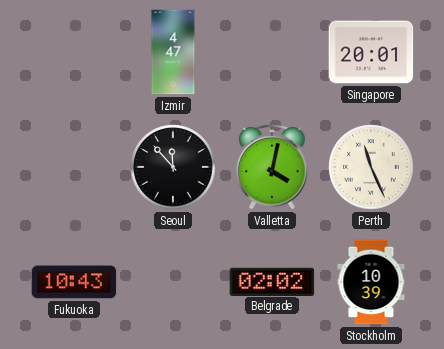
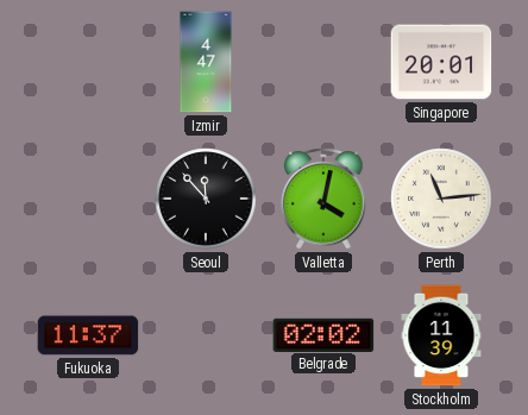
Perth: 11:26 -> 11:14 (441, 199)
Fukuoka: 10:43 -> 11:37 (88, 335)
Stockholm: 10:39 -> 11:39 (441, 335)
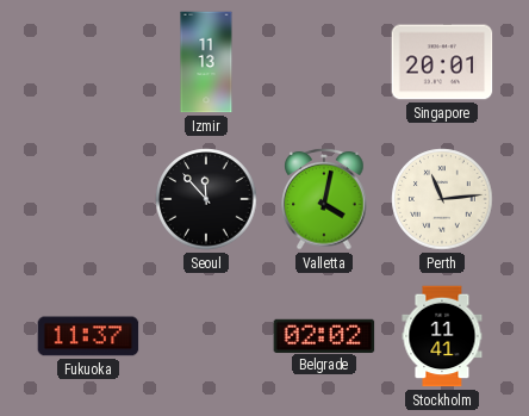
Izmir: 4:47 -> 11:13 (206, 62)
Stockholm: 11:39 -> 11:41 (442, 336)
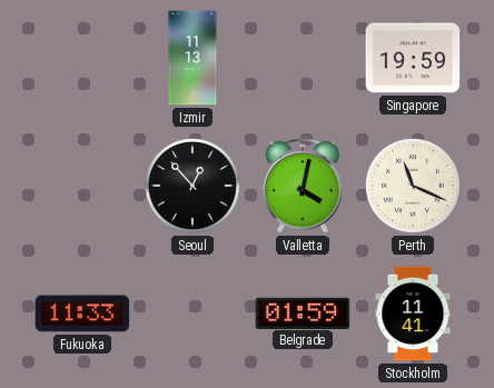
Singapore: 20:01 -> 19:59 (413, 58)
Seoul: 11:53 -> 12:53 (192, 186)
Perth: 11:14 -> 11:19 (413, 186)
Fukuoka: 11:37 -> 11:33 (82, 314)
Belgrade: 02:02 -> 01:59 (303, 312)
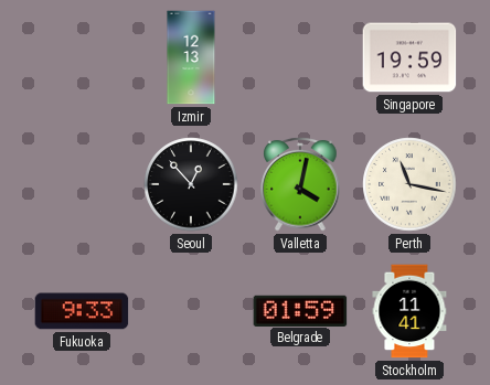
Izmir: 11:13 -> 12:13 (191, 57)
Perth: 11:19 -> 11:17 (409, 184)
Fukuoka: 11:33 -> 9:33 (82, 311)
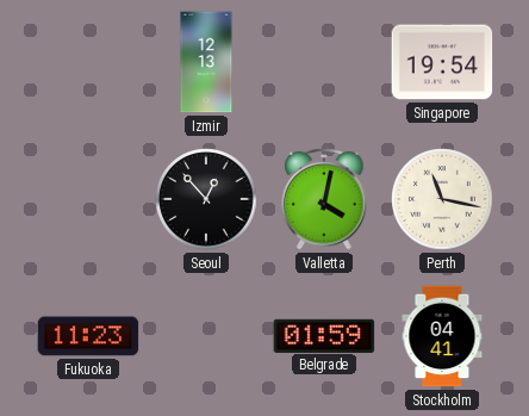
Singapore: 19:59 -> 19:54 (442, 62)
Fukuoka: 9:33 -> 11:23 (88, 336)
Stockholm: 11:41 -> 04:41 (442, 336)
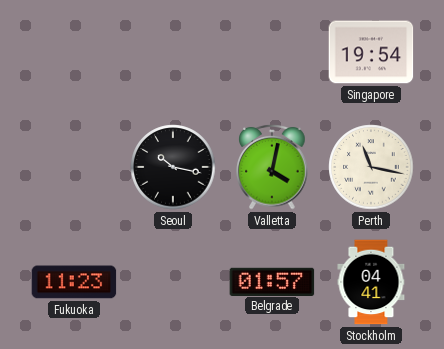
Izmir: 12:13 -> none (206, 62)
Seoul: 12:53 -> 10:17 (173, 167)
Belgrade: 01:59 -> 01:57 (272, 281)
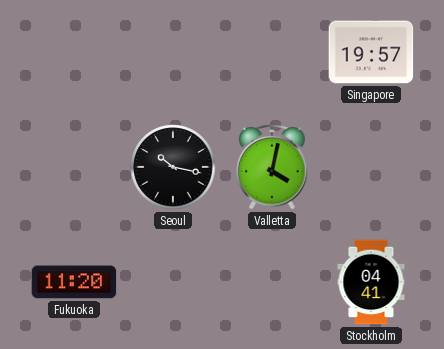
Singapore: 19:54 -> 19:57 (371, 52)
Perth: 11:17 -> none (371, 167)
Fukuoka: 11:23 -> 11:20 (74, 282)
Belgrade: 01:57 -> none (272, 281)
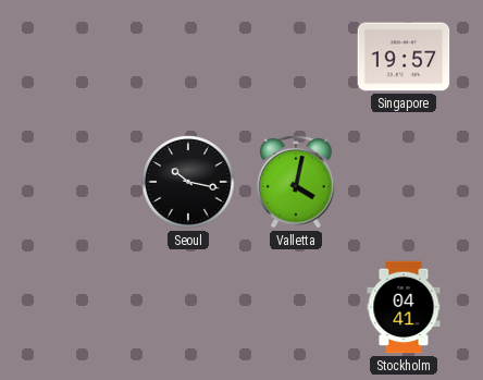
Fukuoka: 11:20 -> none (74, 282)
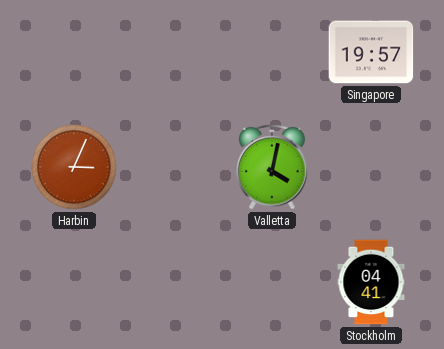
Harbin: none -> 3:04 (74, 167)
Seoul: 10:17 -> none (188, 182)
